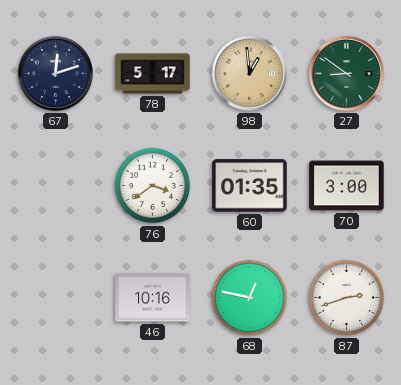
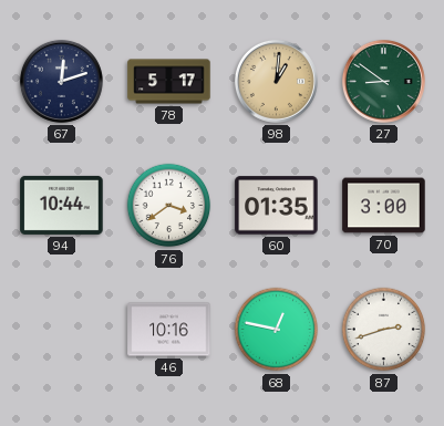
98: 12:59 -> 1:01 (276, 81)
94: none -> 10:44 (62, 205)
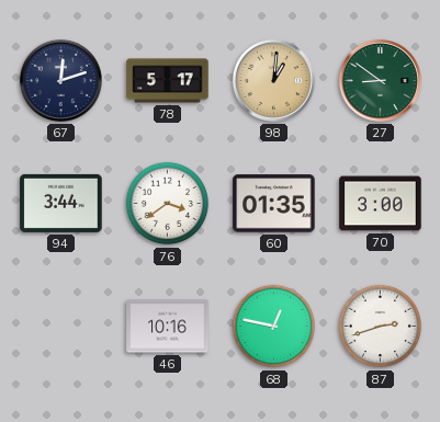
94: 10:44 -> 3:44 (61, 203)
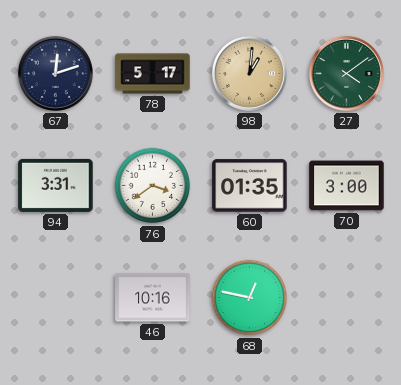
27: 8:51 -> 4:09 (346, 73)
94: 3:44 -> 3:31 (56, 185)
87: 2:42 -> none (381, 327)
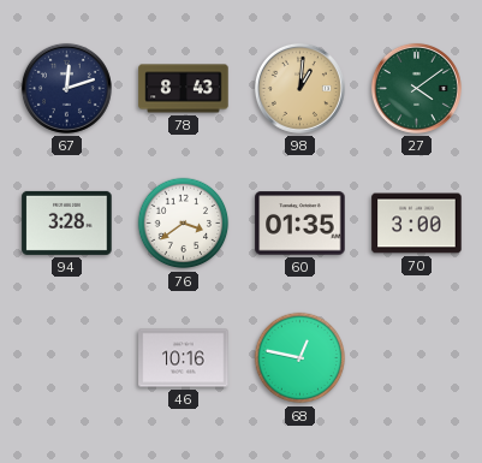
78: 5:17 -> 8:43 (184, 89)
94: 3:31 -> 3:28 (67, 222)
